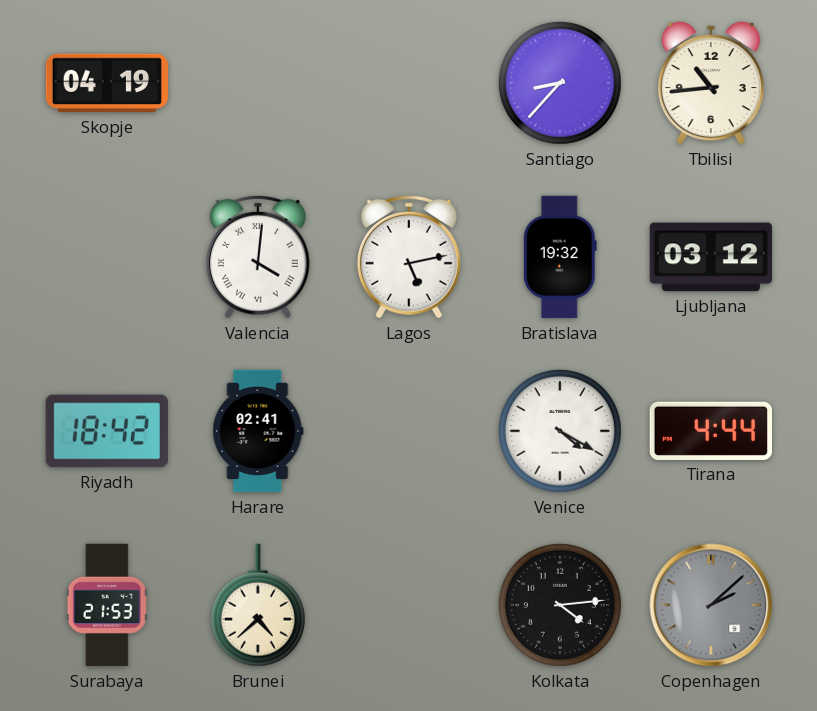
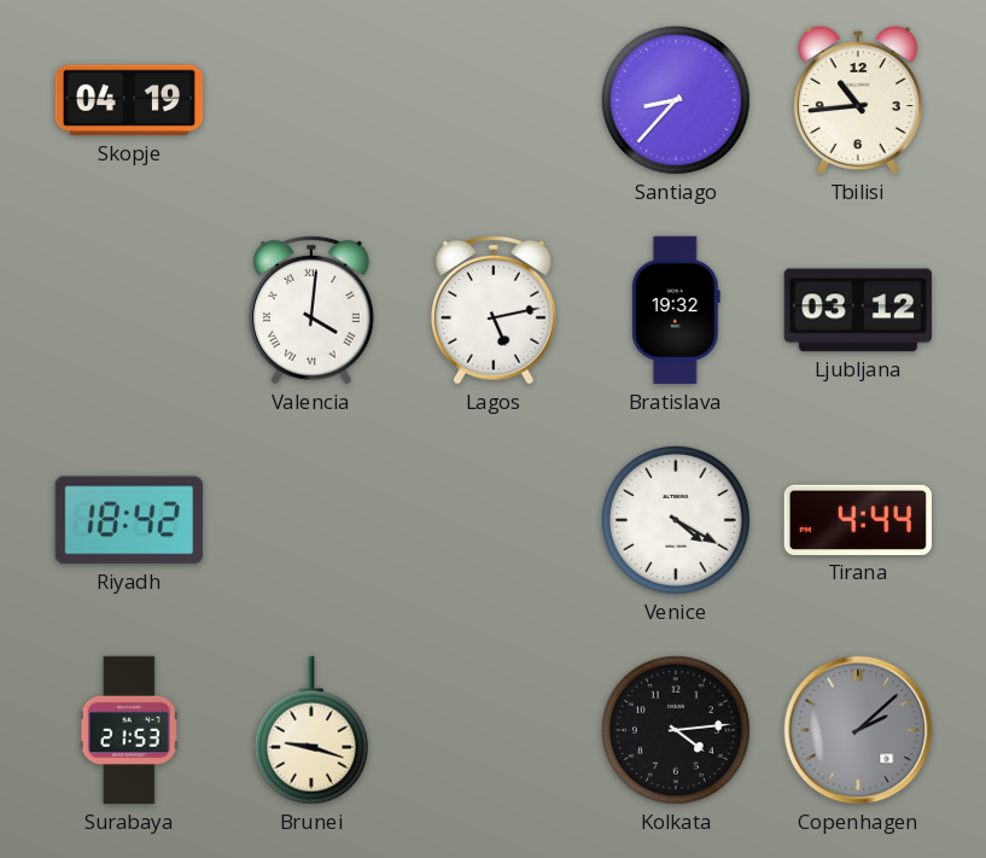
Harare: 02:41 -> none (258, 431)
Brunei: 4:38 -> 9:18 (311, 730)
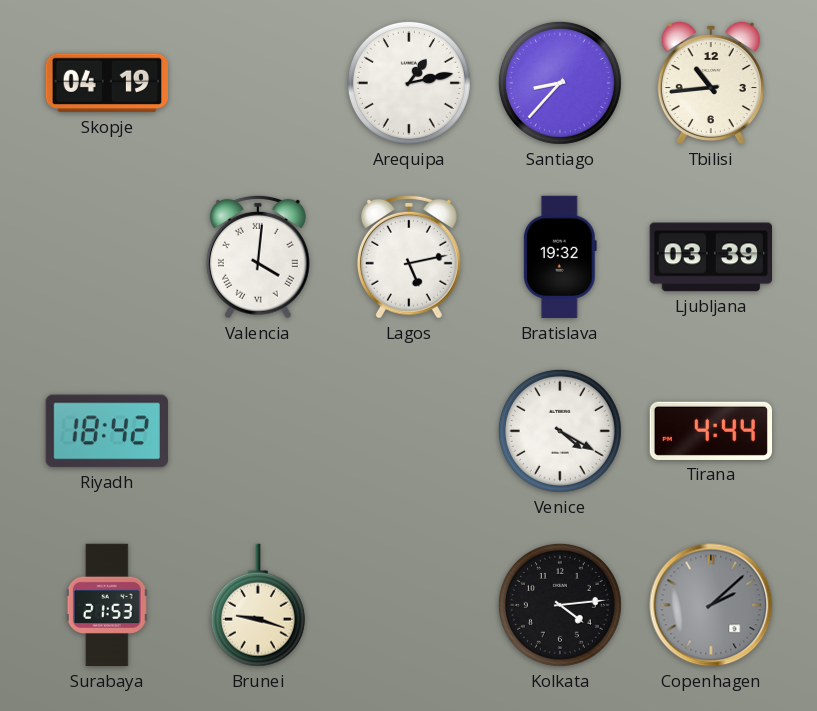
Arequipa: none -> 1:13 (409, 83)
Ljubljana: 03:12 -> 03:39 (710, 257)
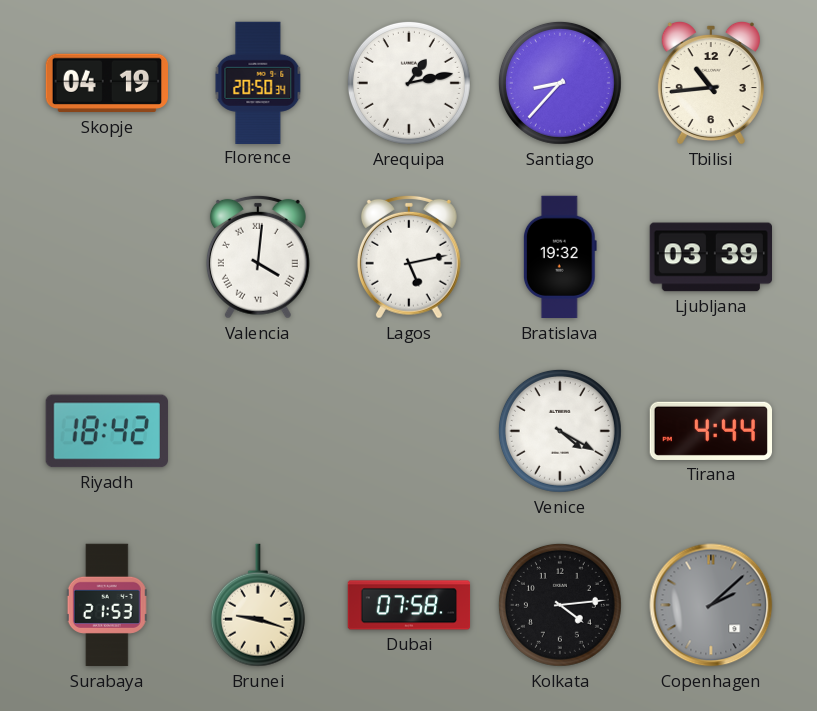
Florence: none -> 20:50 (258, 82)
Dubai: none -> 07:58 (409, 605)
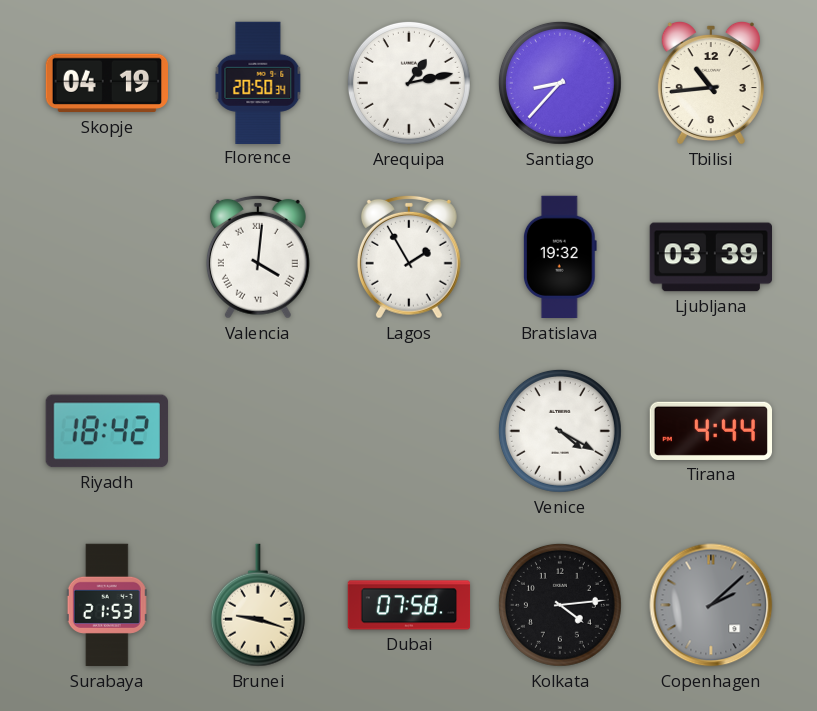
Lagos: 5:13 -> 1:55 (409, 257)
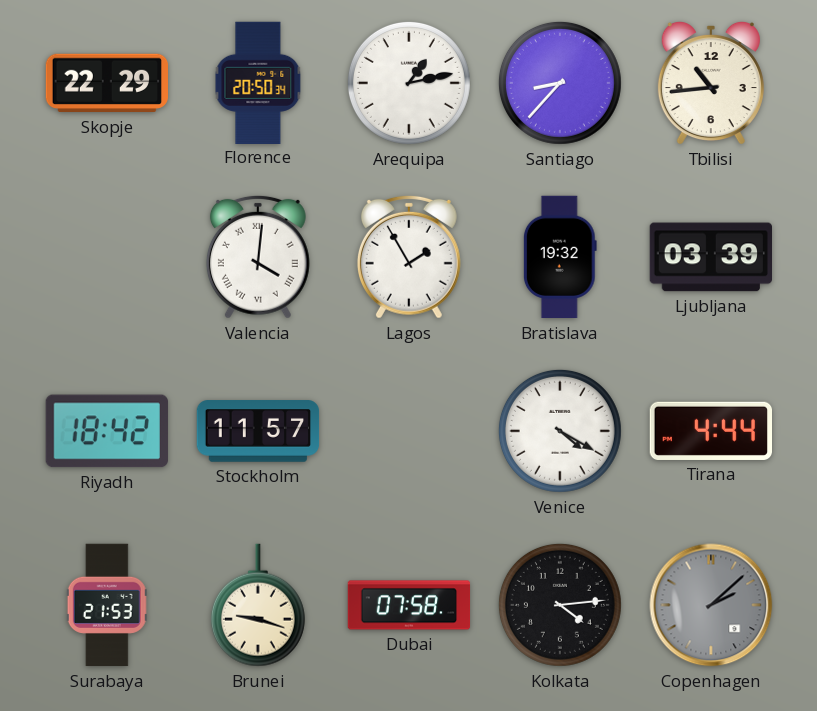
Skopje: 04:19 -> 22:29 (106, 83)
Stockholm: none -> 11:57 (258, 431)
